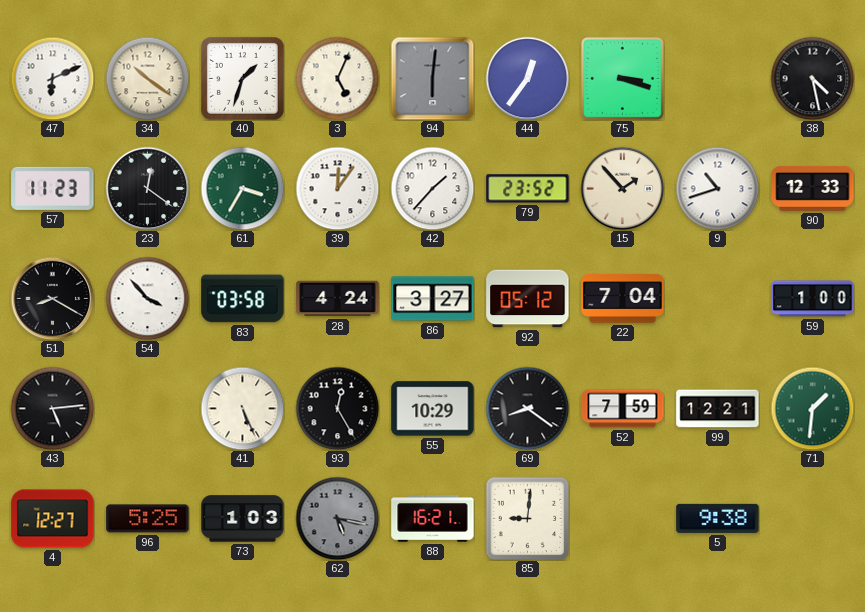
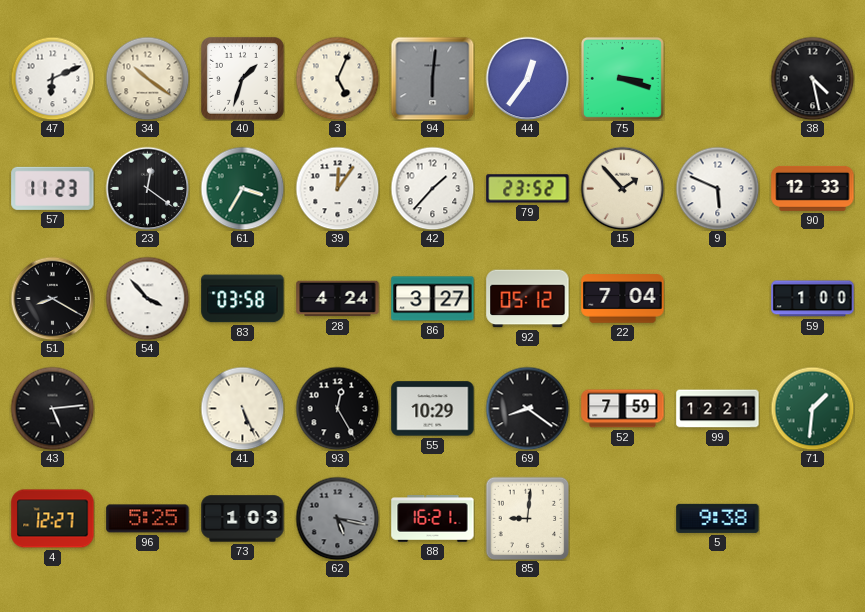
9: 10:42 -> 5:49 (717, 188)
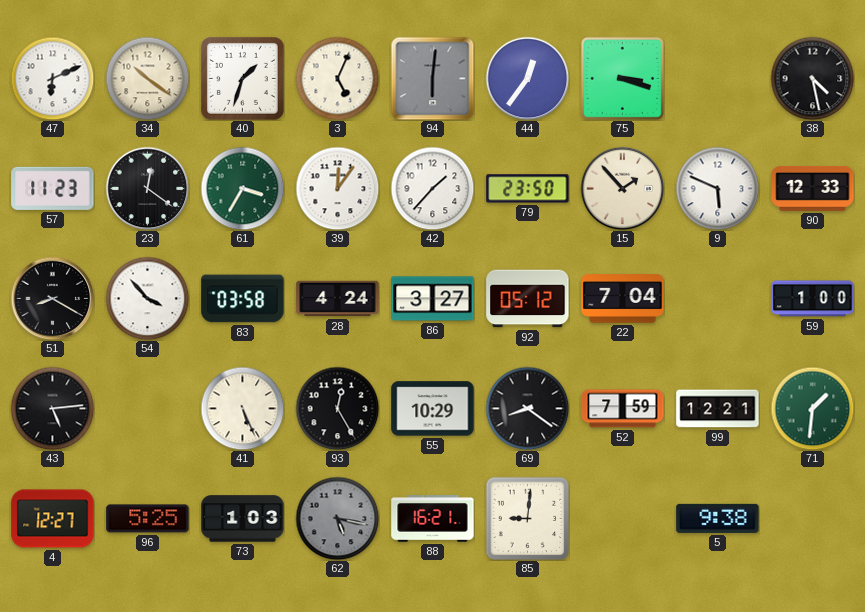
79: 23:52 -> 23:50 (528, 189)
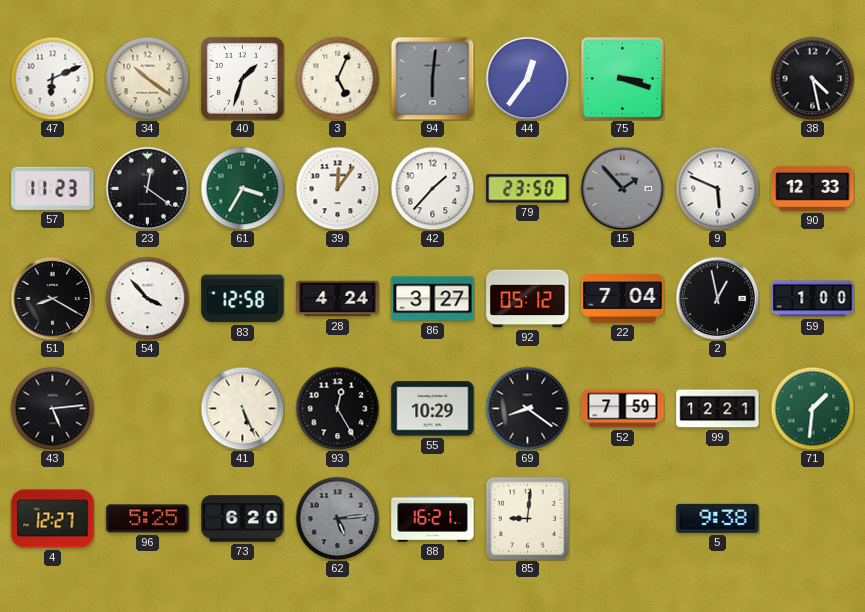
15 dial: cream -> grey (622, 188)
83: 03:58 -> 12:58 (243, 299)
2: none -> 12:58 (717, 298)
73: 1:03 -> 6:20 (243, 519)
62: 5:17 -> 5:14 (337, 518)
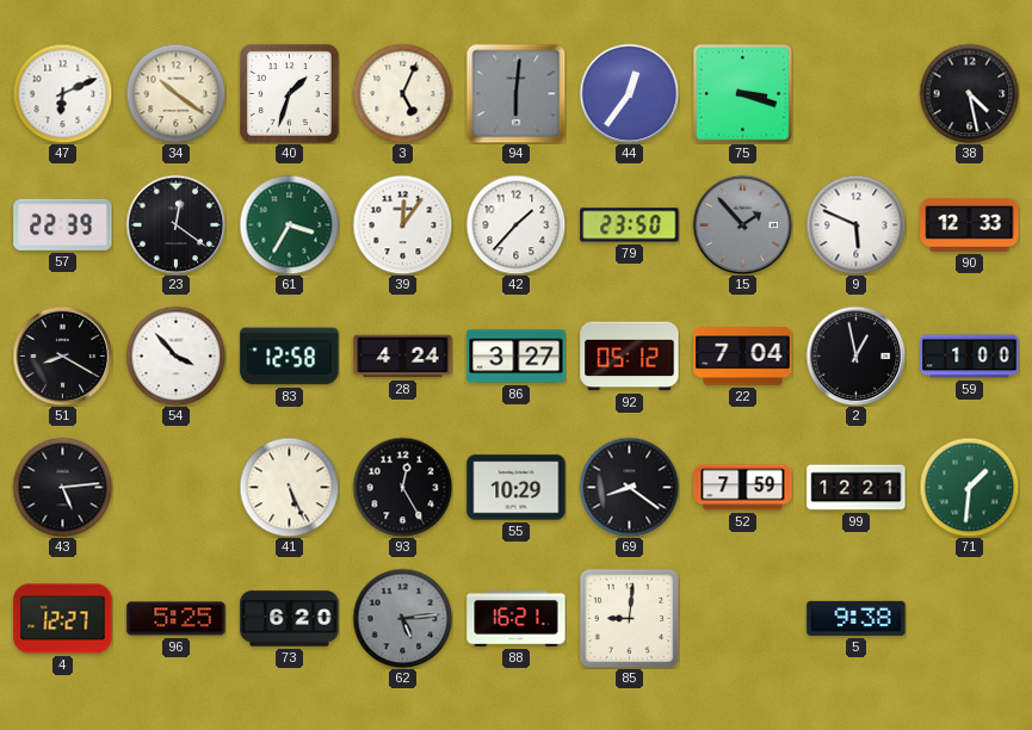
57: 11:23 -> 22:39 (63, 224)
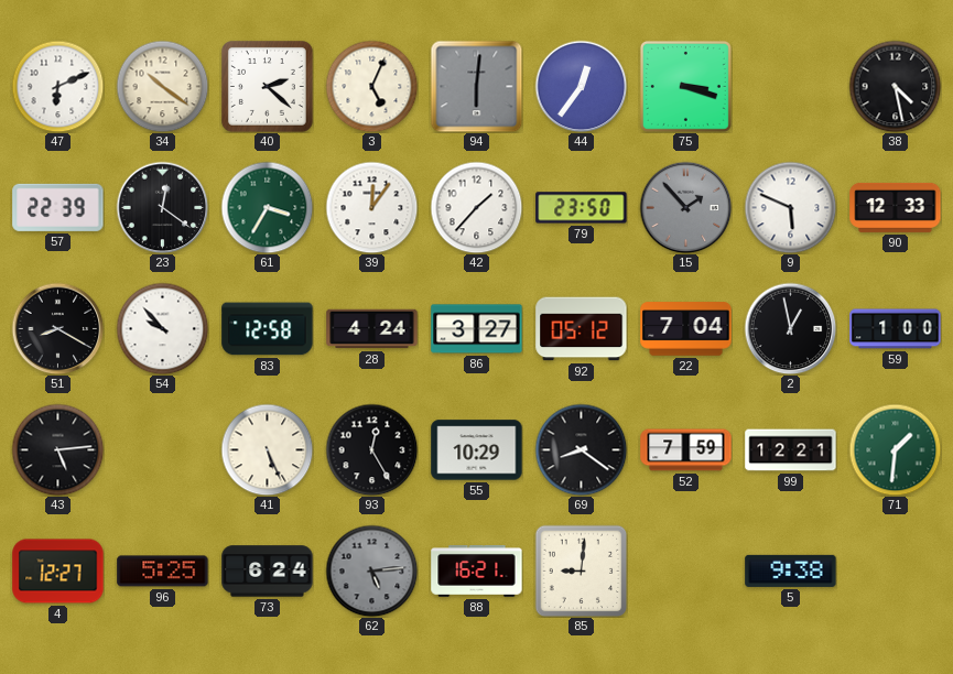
40: 1:33 -> 2:22 (267, 86)
54: 3:53 -> 9:53 (162, 328)
73: 6:20 -> 6:24 (268, 572)
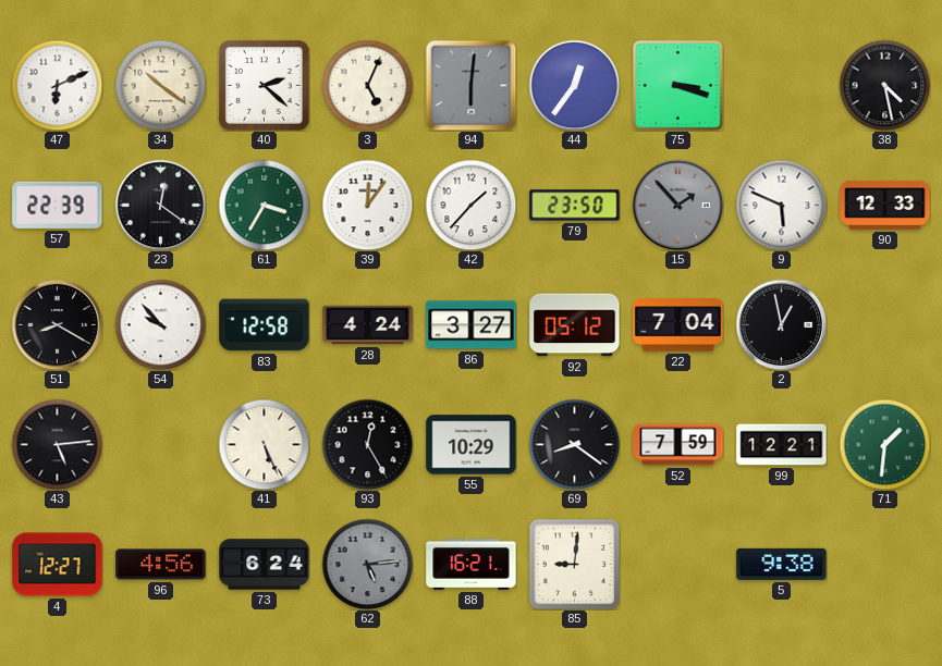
59: 1:00 -> none (896, 329)
96: 5:25 -> 4:56 (161, 565)
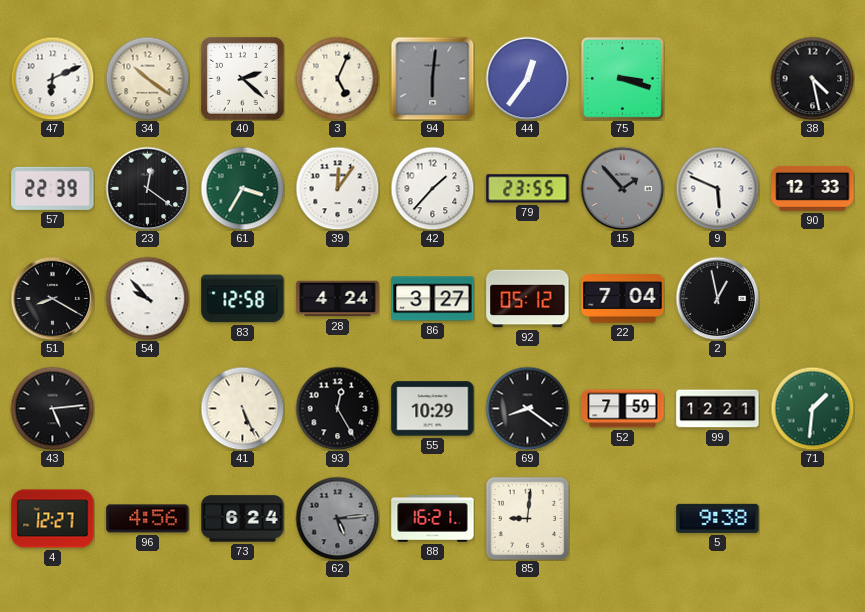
79: 23:50 -> 23:55 (528, 189)
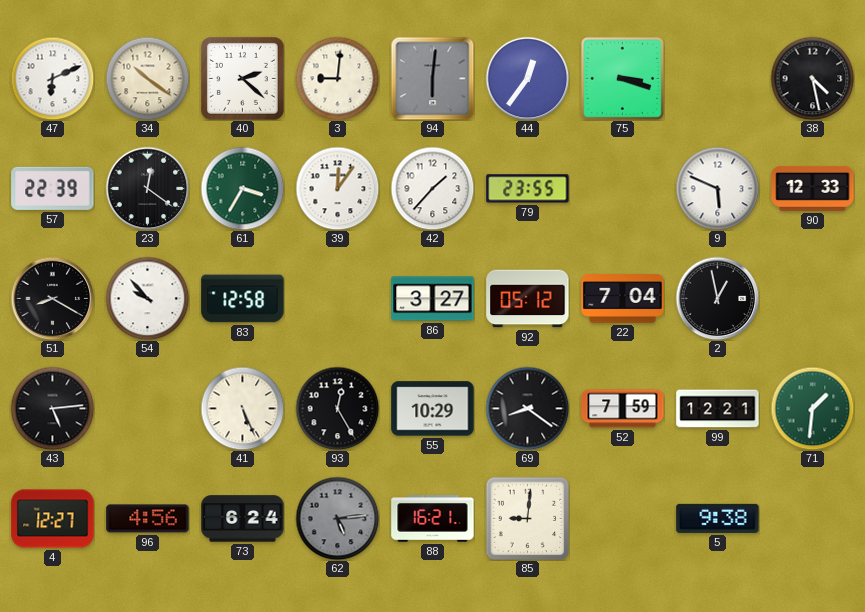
3: 5:04 -> 9:01 (337, 78)
15: 1:53 -> none (622, 188)
28: 4:24 -> none (338, 299)
